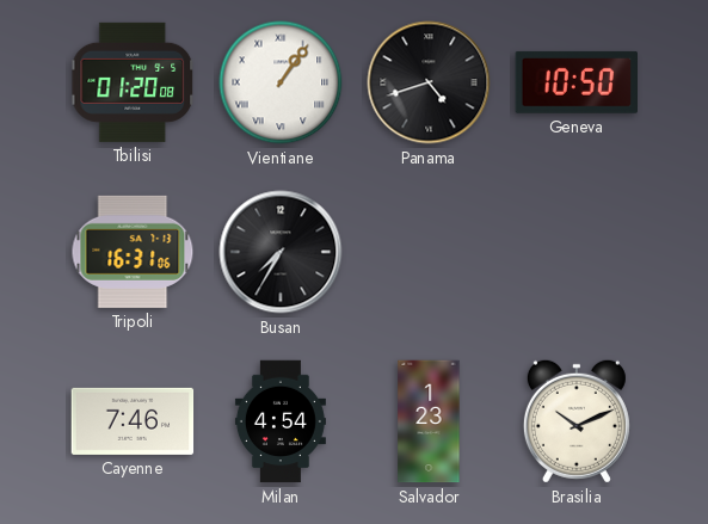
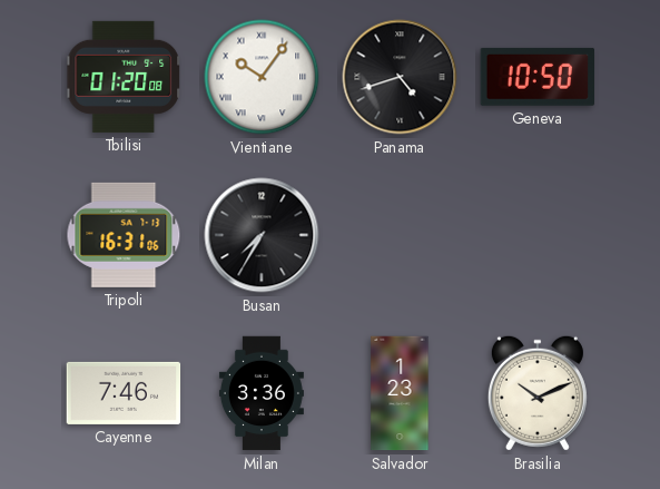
Vientiane: 1:06 -> 10:06 (262, 77)
Milan: 4:54 -> 3:36 (262, 393)
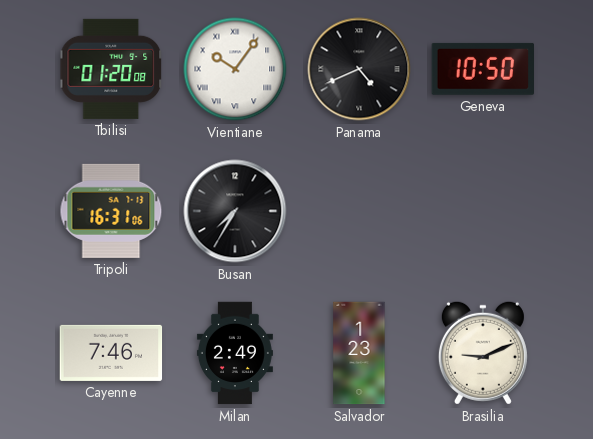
Panama: 4:42 -> 4:41 (359, 69)
Milan: 3:36 -> 2:49 (235, 353)
Brasilia: 10:11 -> 9:11 (483, 353)
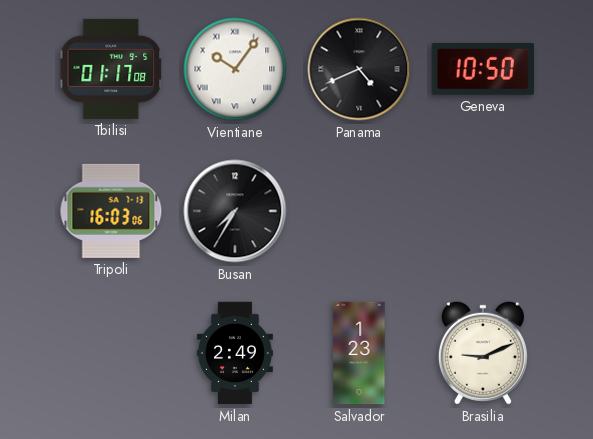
Tbilisi: 01:20 -> 01:17 (111, 69)
Tripoli: 16:31 -> 16:03 (111, 211)
Cayenne: 7:46 -> none (111, 353)
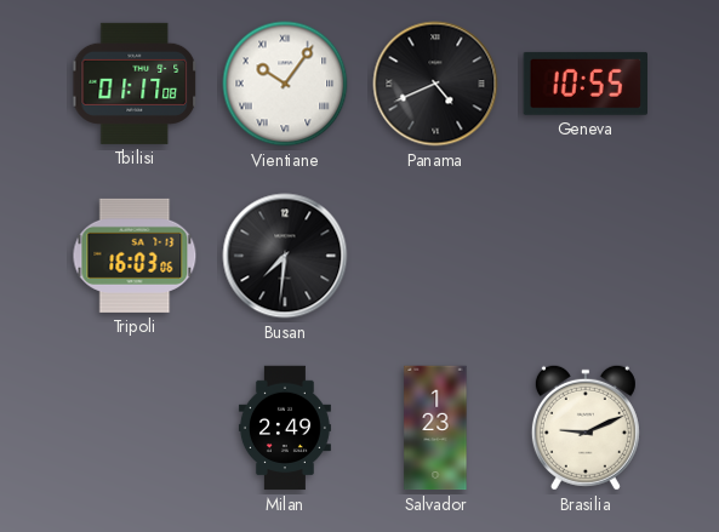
Geneva: 10:50 -> 10:55 (584, 84)
Busan: 7:35 -> 7:31 (285, 256)
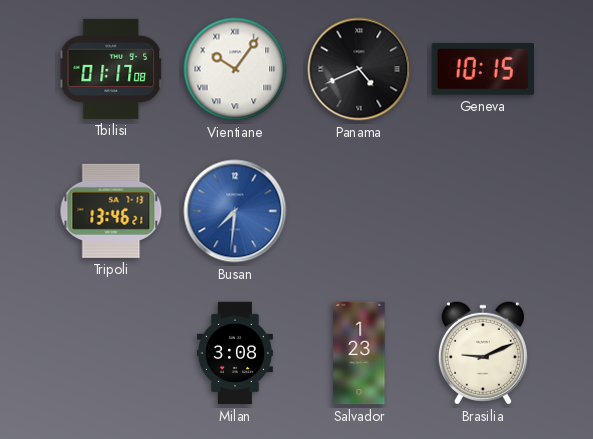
Geneva: 10:55 -> 10:15 (482, 69)
Tripoli: 16:03 -> 13:46 (111, 211)
Busan dial: black -> blue (235, 211)
Milan: 2:49 -> 3:08 (235, 353)
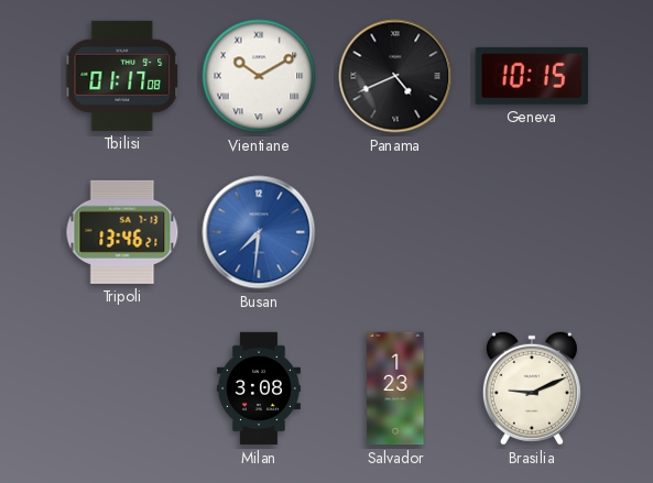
Vientiane: 10:06 -> 10:10 (259, 76)
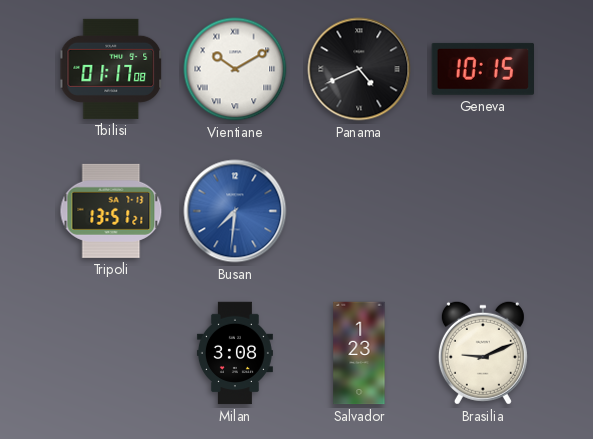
Tripoli: 13:46 -> 13:51 (111, 211)
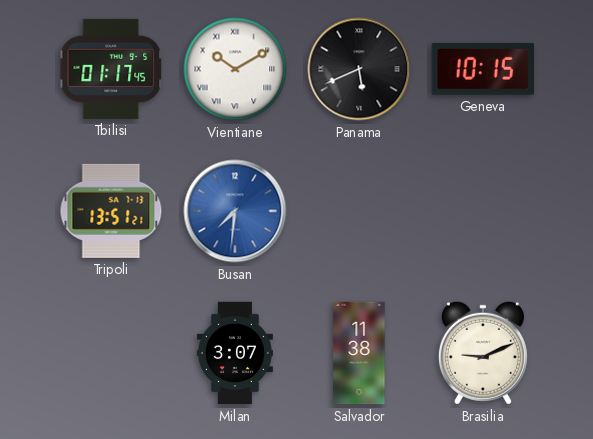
Tbilisi: 01:17:08 -> 01:17:45 (111, 69)
Panama: 4:41 -> 5:41 (359, 69)
Milan: 3:08 -> 3:07 (235, 353)
Salvador: 1:23 -> 11:38 (359, 353)
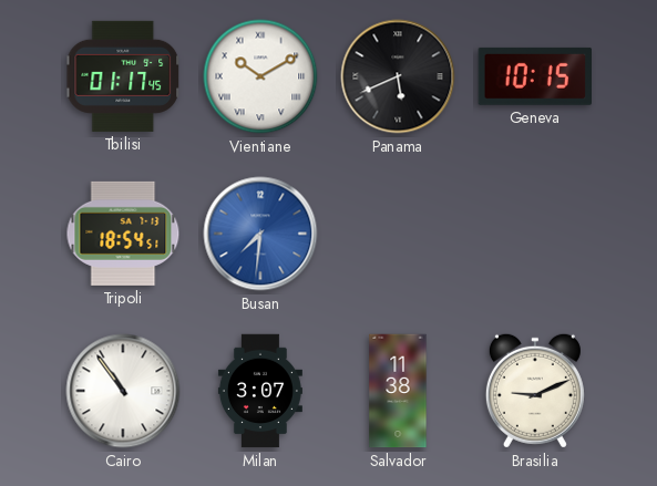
Tripoli: 13:51 -> 18:54 (123, 234)
Cairo: none -> 10:54 (123, 391)
